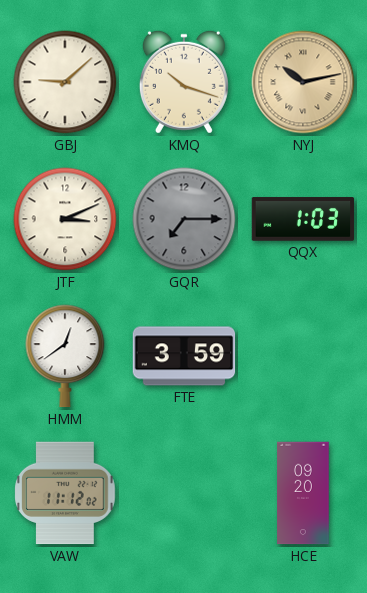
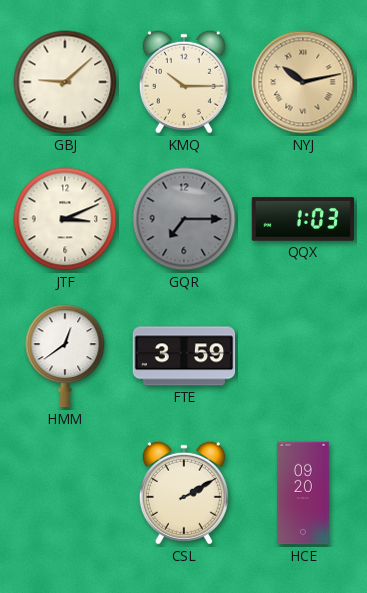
KMQ: 10:18 -> 10:15 (184, 82)
VAW: 11:12 -> none (65, 493)
CSL: none -> 2:10 (184, 493)
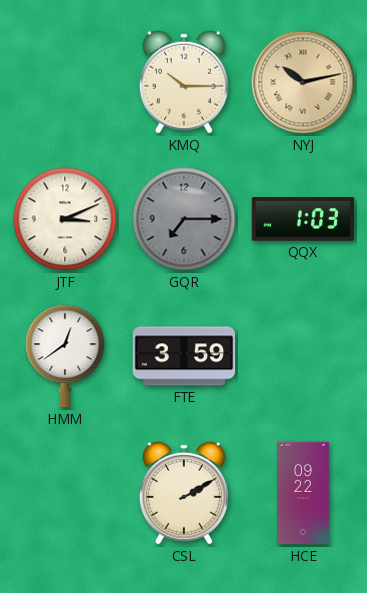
GBJ: 9:08 -> none (65, 82)
HCE: 09:20 -> 09:22 (303, 493)
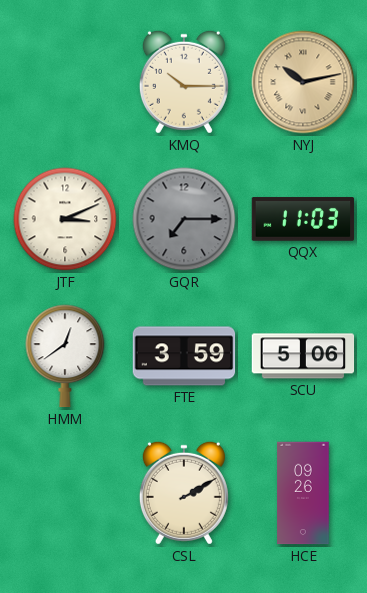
QQX: 1:03 -> 11:03 (303, 219)
SCU: none -> 5:06 (303, 356)
HCE: 09:22 -> 09:26 (303, 493)
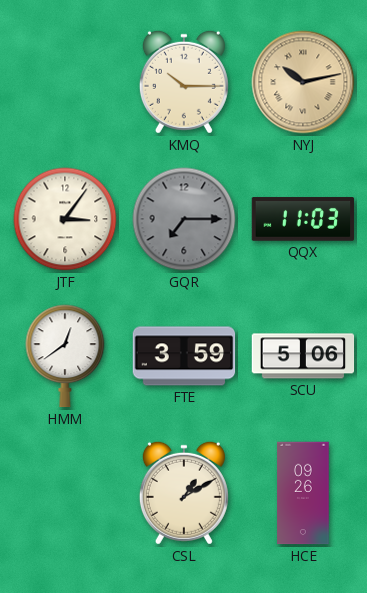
JTF: 3:11 -> 3:06 (65, 219)
CSL: 2:10 -> 1:10 (184, 493)
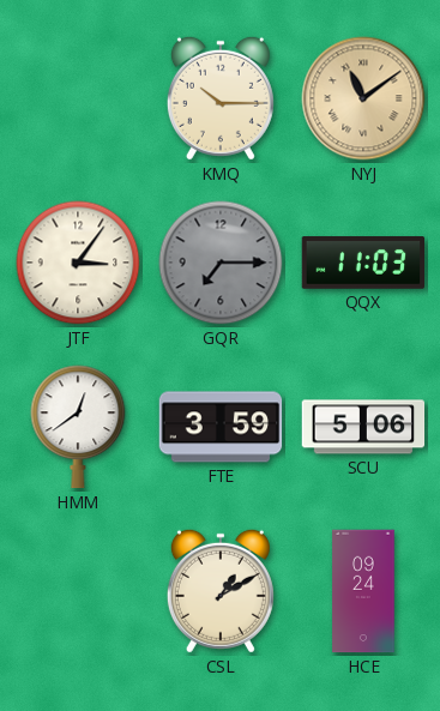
NYJ: 10:13 -> 11:09 (363, 98)
HCE: 09:26 -> 09:24 (363, 591)
